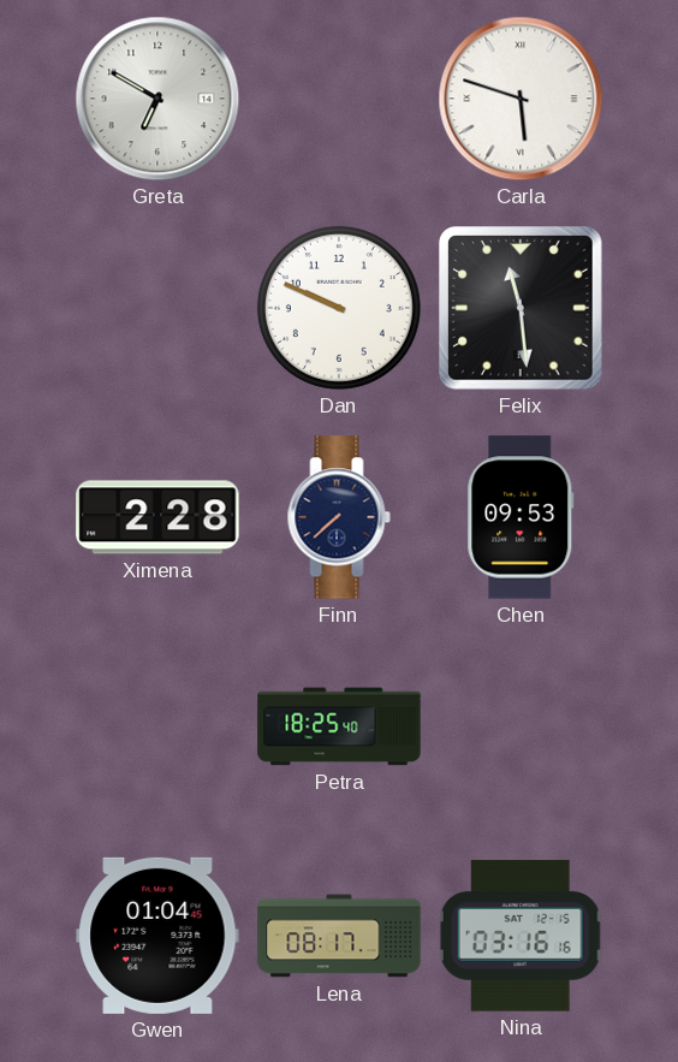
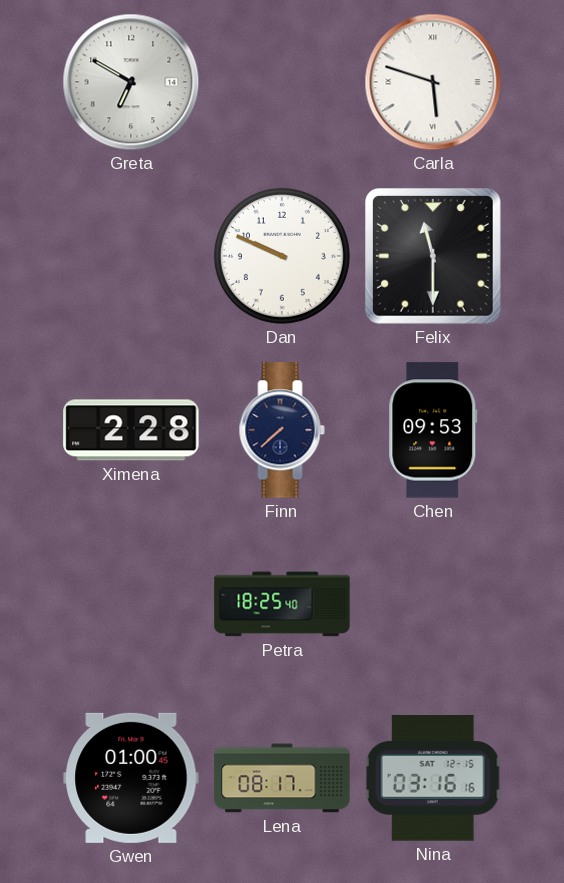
Felix: 11:29 -> 11:30 (434, 257)
Gwen: 01:04 -> 01:00 (131, 778)
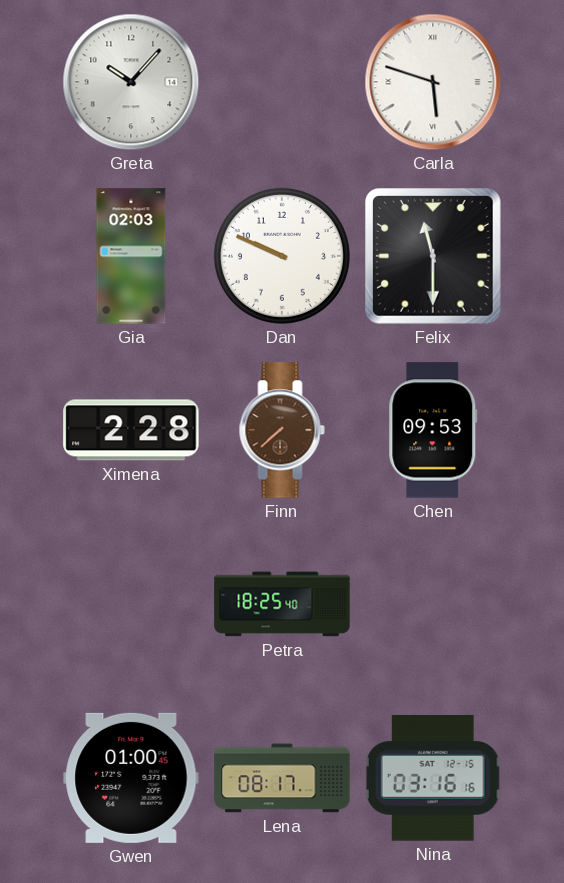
Greta: 6:50 -> 10:07 (131, 82)
Gia: none -> 02:03 (131, 256)
Finn dial: navy -> brown (282, 430)
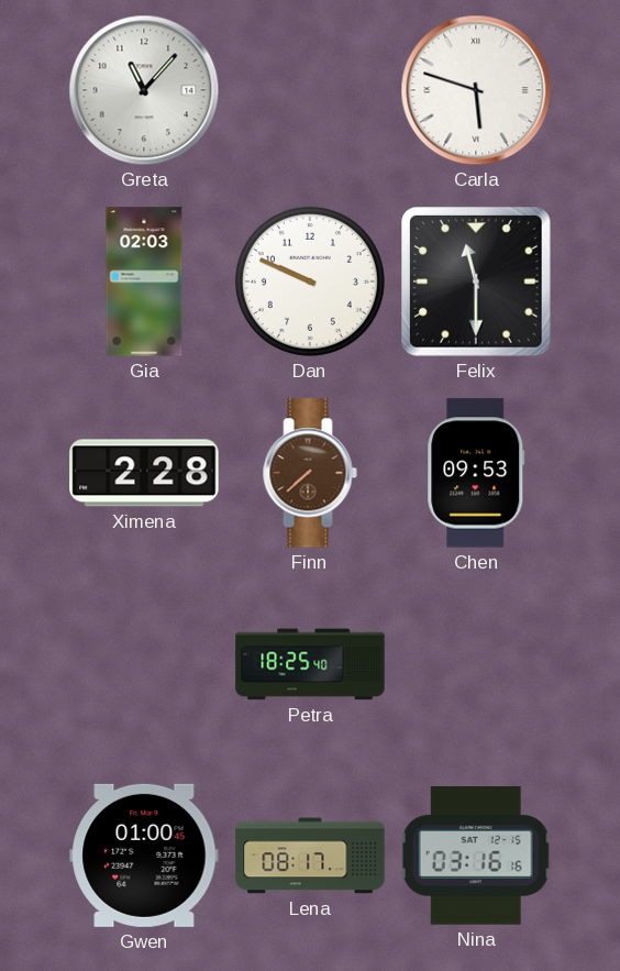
Greta: 10:07 -> 11:07 (144, 90)
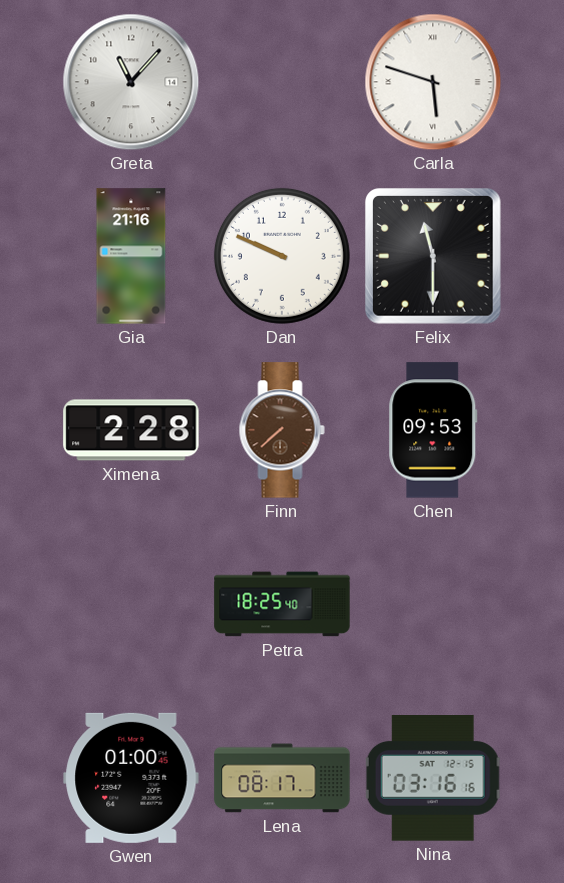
Gia: 02:03 -> 21:16 (131, 256)
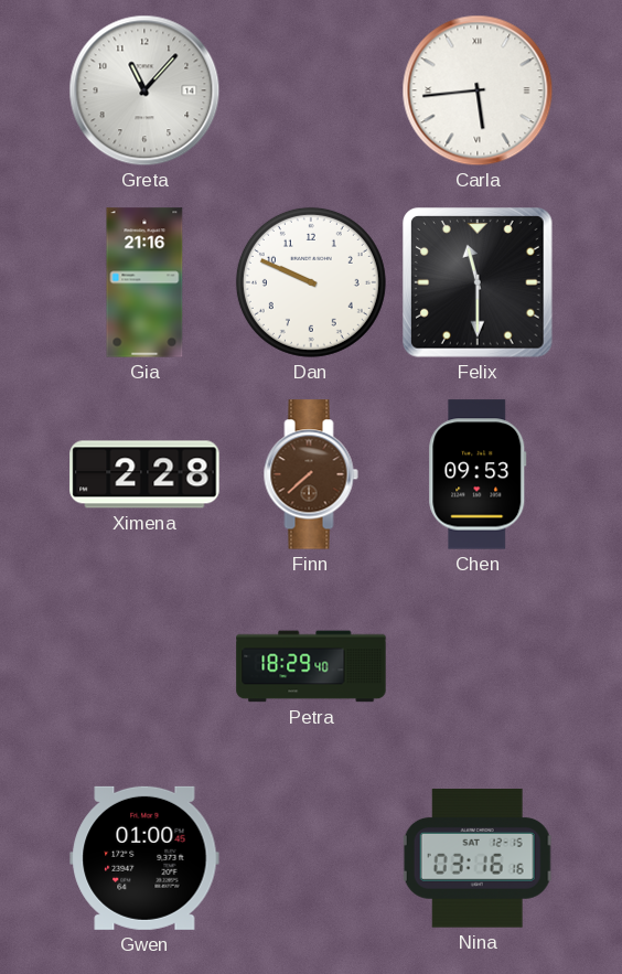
Carla: 5:48 -> 5:44 (478, 90)
Petra: 18:25 -> 18:29 (311, 666)
Lena: 08:17 -> none (282, 778)
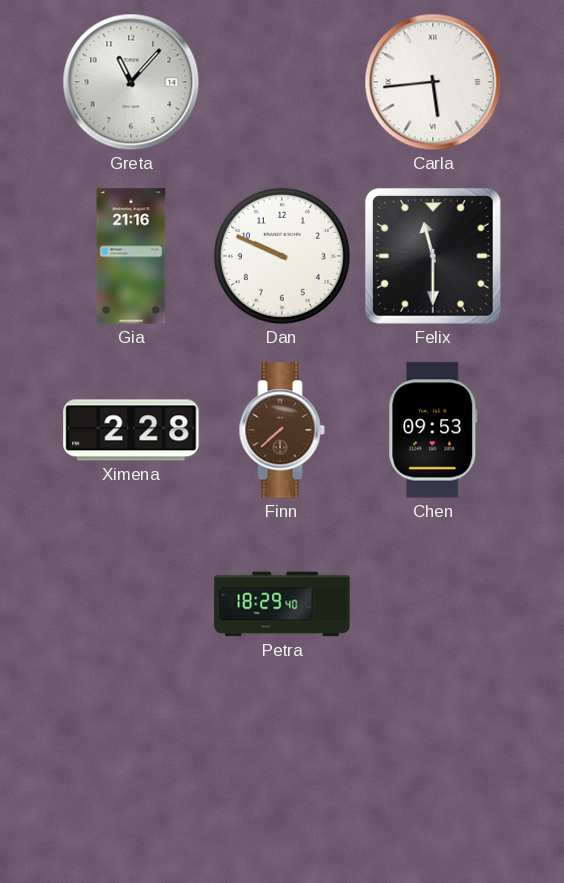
Gwen: 01:00 -> none (144, 858)
Nina: 03:16 -> none (478, 859)
